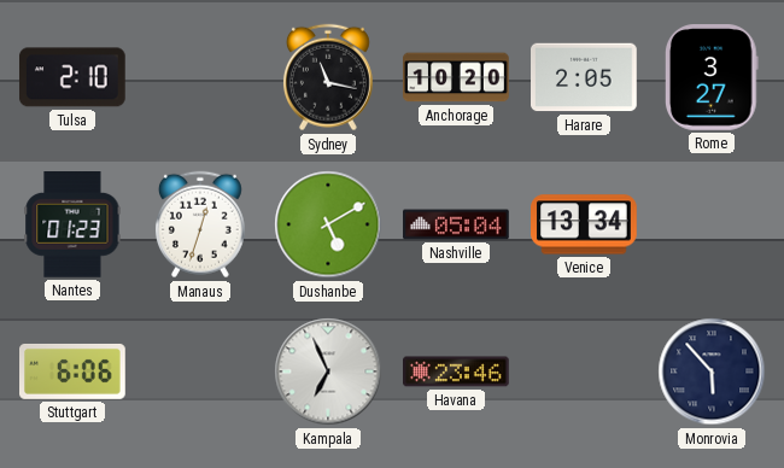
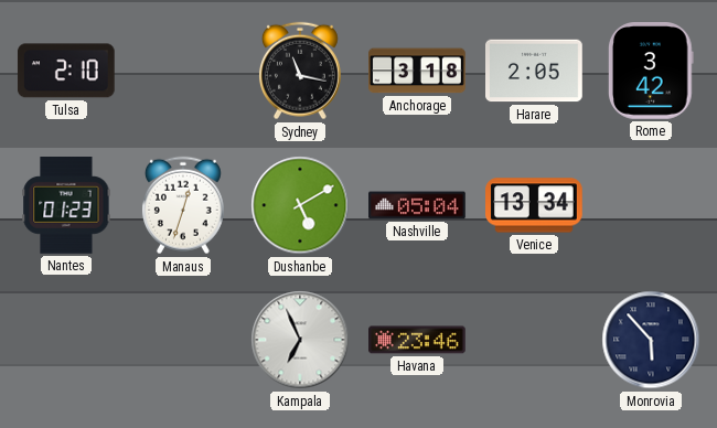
Anchorage: 10:20 -> 3:18 (418, 71)
Rome: 3:27 -> 3:42 (651, 72)
Stuttgart: 6:06 -> none (74, 372)
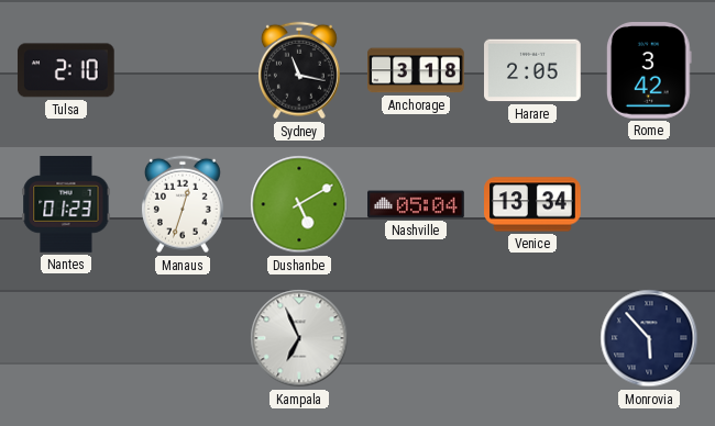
Havana: 23:46 -> none (418, 340)
